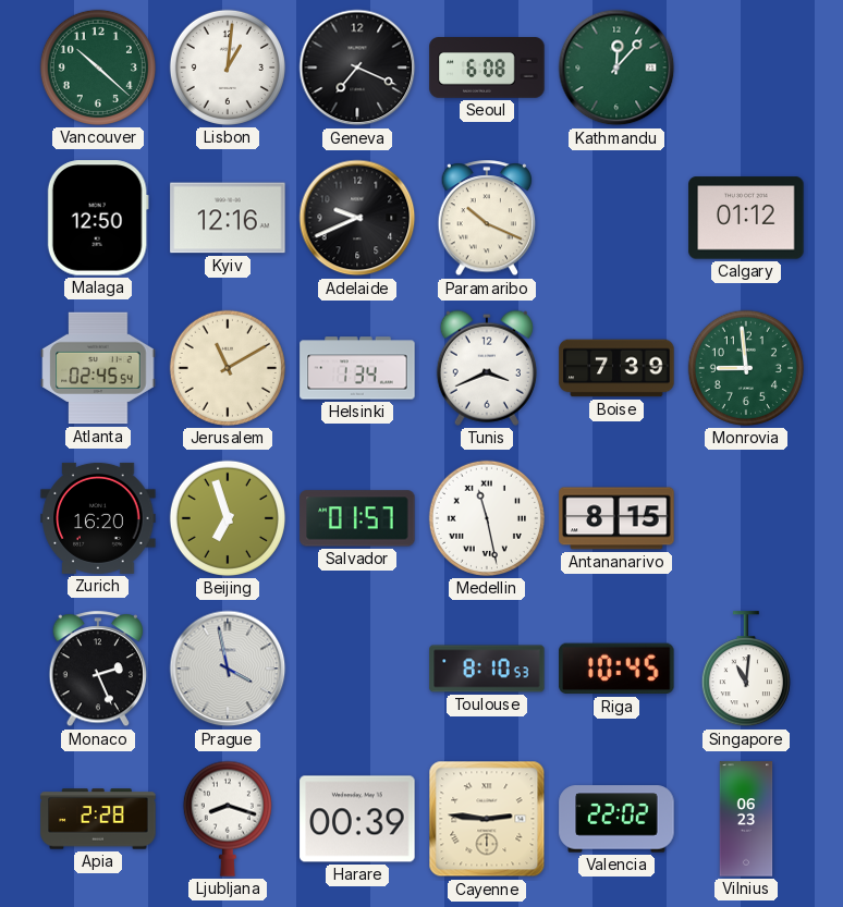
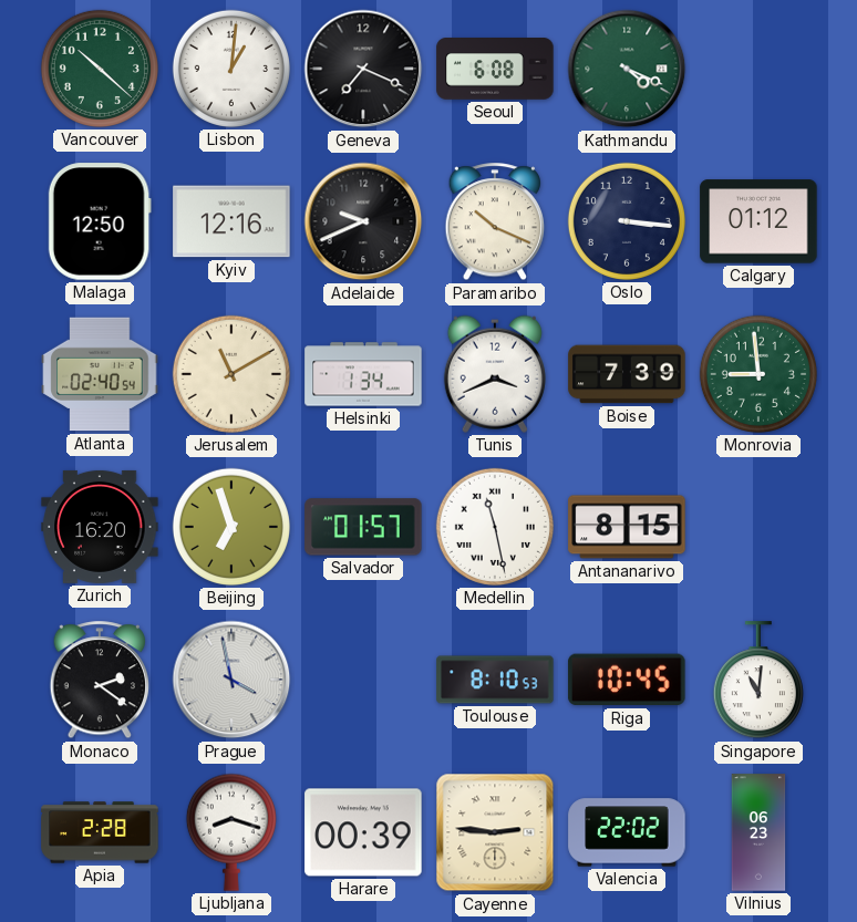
Kathmandu: 12:07 -> 4:19 (627, 69)
Oslo: none -> 3:16 (627, 221)
Atlanta: 02:45 -> 02:40 (100, 374)
Monaco: 2:26 -> 2:21 (100, 681)
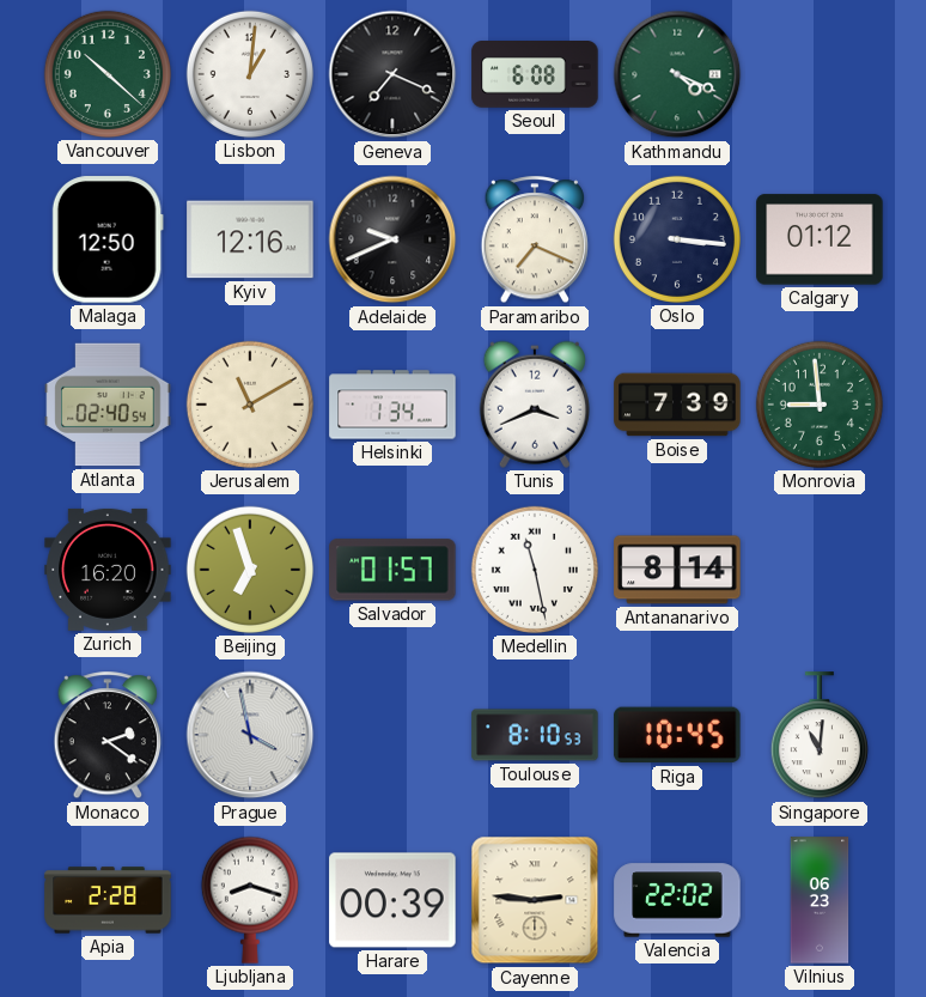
Paramaribo: 10:19 -> 7:19 (535, 241)
Antananarivo: 8:15 -> 8:14 (677, 570)
